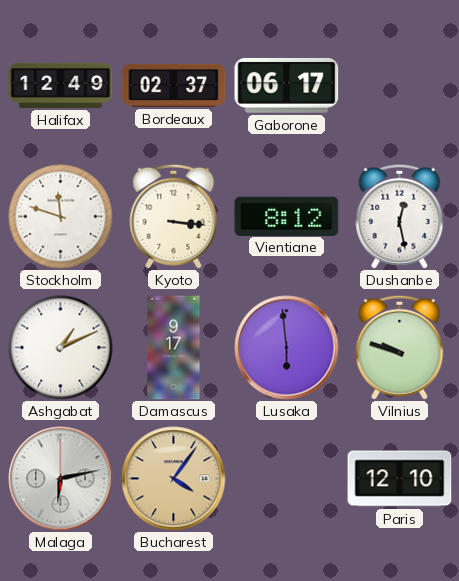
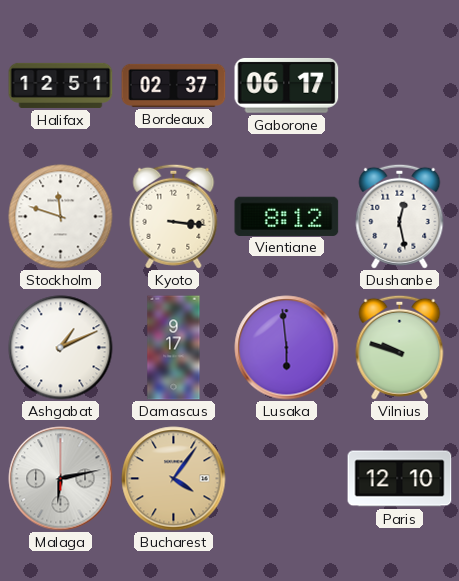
Halifax: 12:49 -> 12:51 (61, 85)
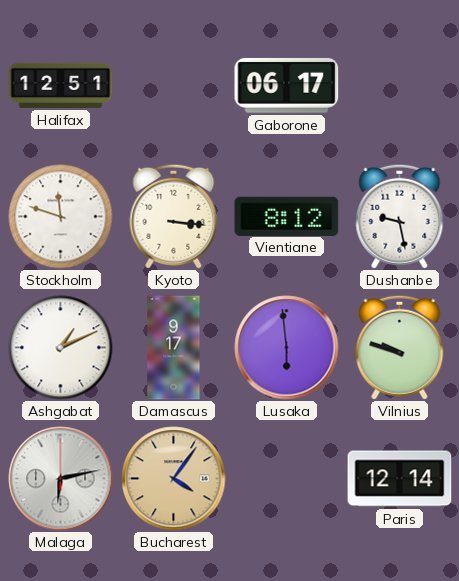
Bordeaux: 02:37 -> none (174, 85)
Dushanbe: 12:28 -> 9:28 (400, 216)
Paris: 12:10 -> 12:14 (400, 479)
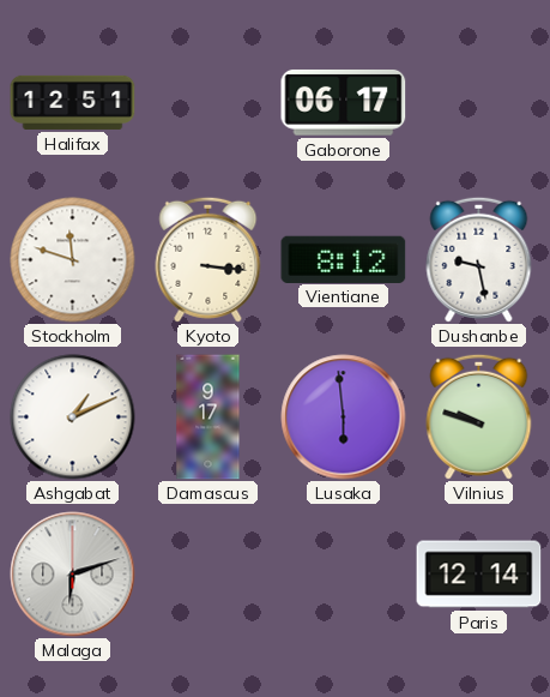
Malaga: 6:13 -> 6:12 (73, 575)
Bucharest: 4:06 -> none (174, 479)
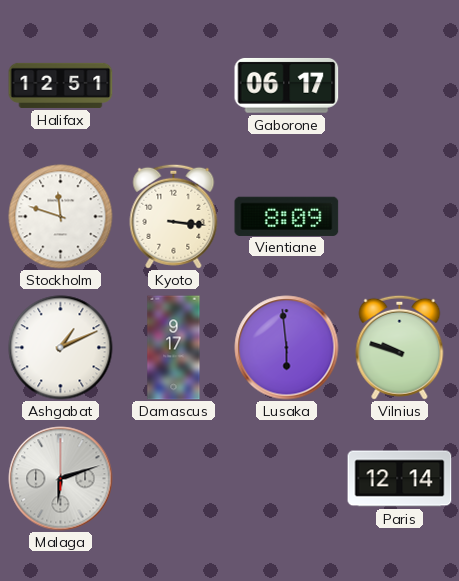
Vientiane: 8:12 -> 8:09 (287, 216)
Dushanbe: 9:28 -> none (479, 259)
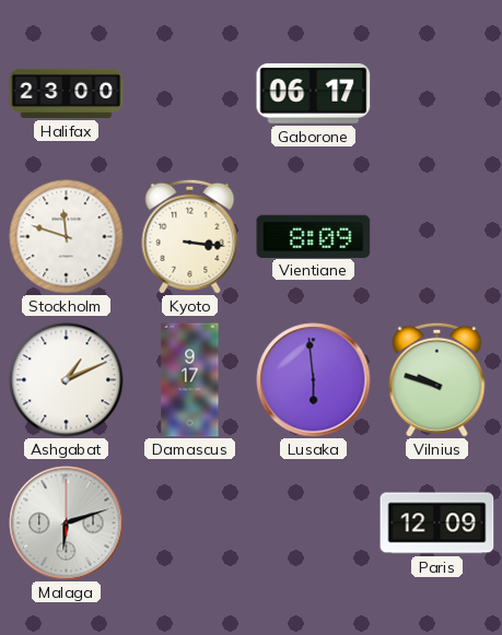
Halifax: 12:51 -> 23:00 (67, 93)
Paris: 12:14 -> 12:09 (437, 524)
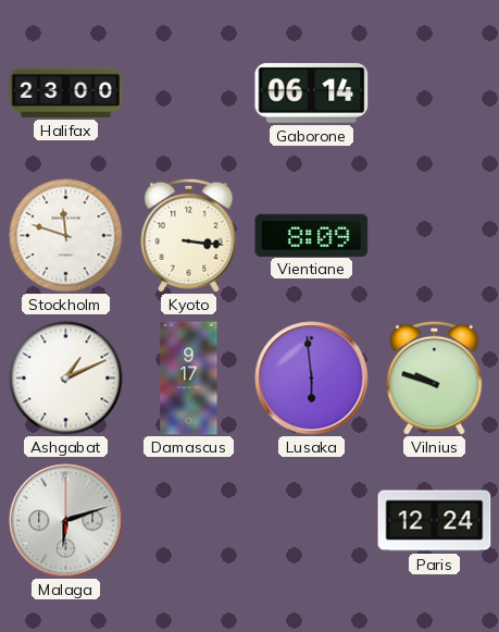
Gaborone: 06:17 -> 06:14 (312, 92)
Paris: 12:09 -> 12:24 (435, 521)
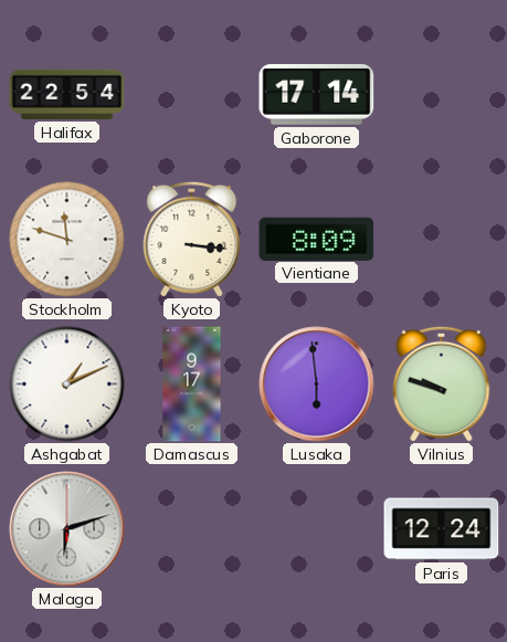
Halifax: 23:00 -> 22:54 (67, 94)
Gaborone: 06:14 -> 17:14 (317, 94)
